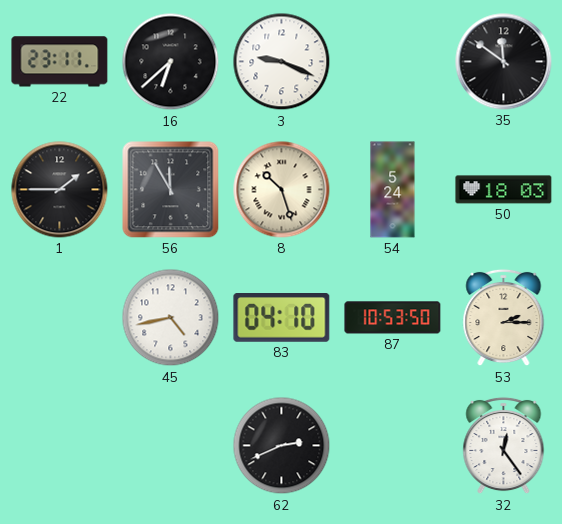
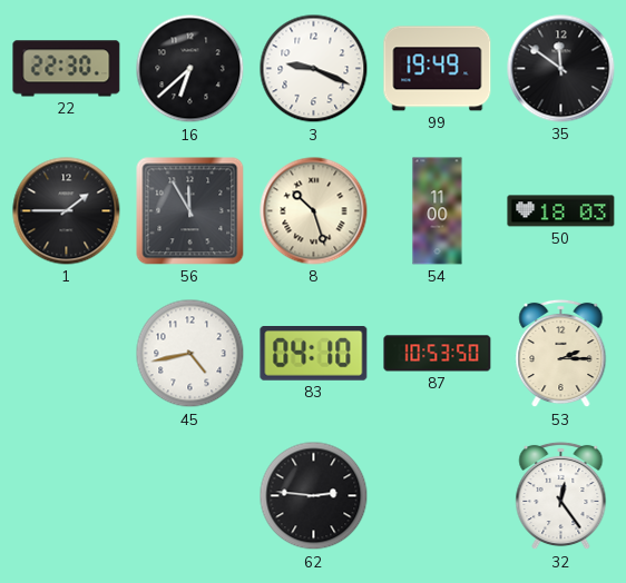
22: 23:11 -> 22:30 (67, 69)
99: none -> 19:49 (438, 69)
54: 5:24 -> 11:00 (438, 211)
62: 2:41 -> 2:46 (314, 496)
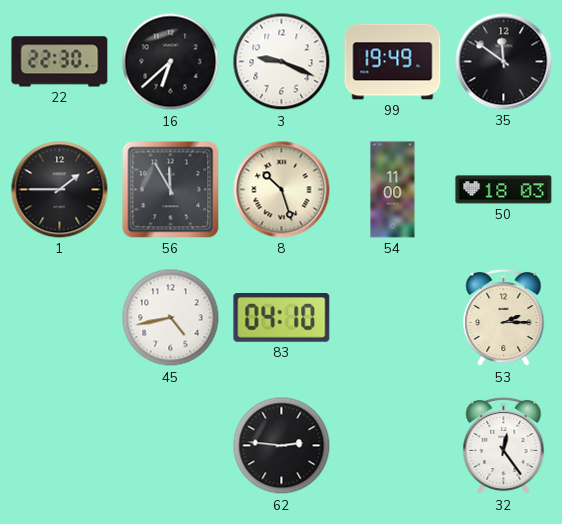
87: 10:53 -> none (438, 354)
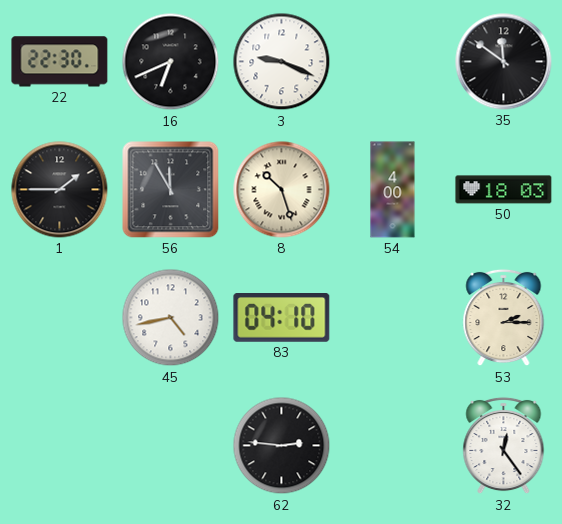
16: 6:38 -> 6:41 (171, 62)
99: 19:49 -> none (393, 62)
54: 11:00 -> 4:00 (393, 190)
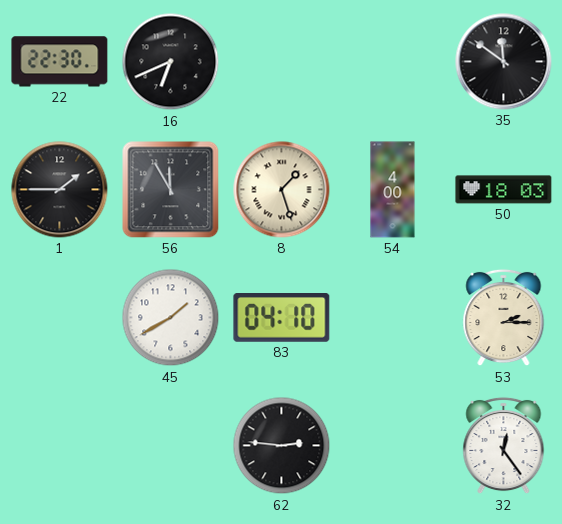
3: 9:19 -> none (282, 62)
8: 10:27 -> 1:27 (282, 190)
45: 4:43 -> 1:40 (171, 318)
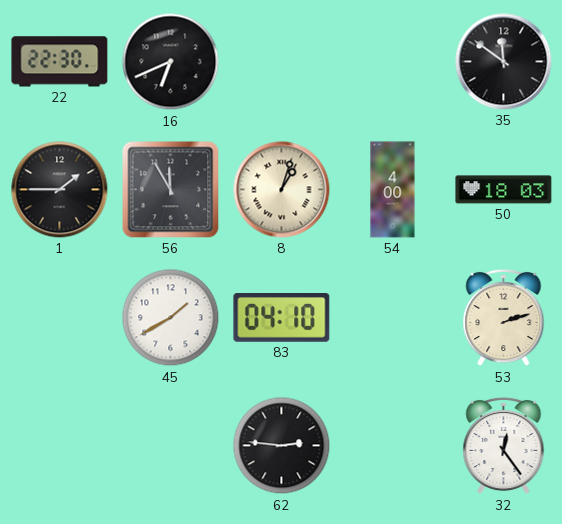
8: 1:27 -> 1:03 (282, 190)
53: 2:15 -> 2:12 (504, 318)
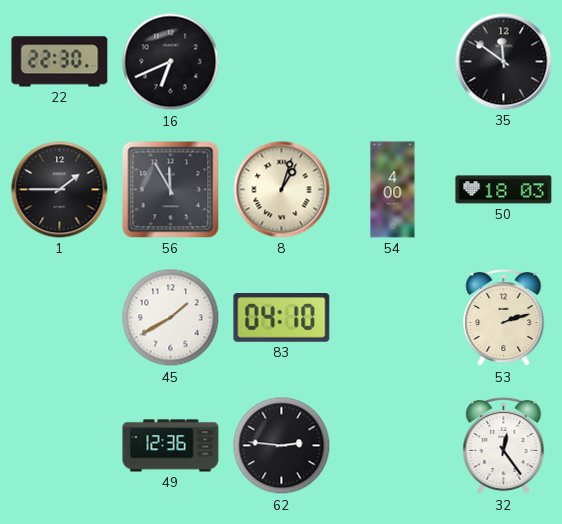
49: none -> 12:36 (171, 446)
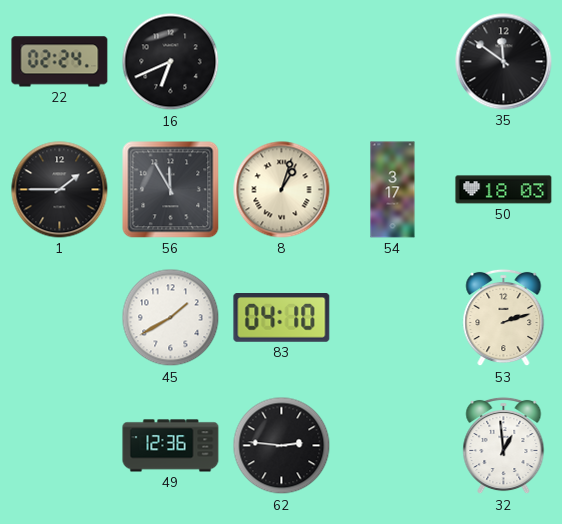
22: 22:30 -> 02:24 (60, 62)
54: 4:00 -> 3:17 (393, 190)
32: 12:24 -> 12:59 (504, 446)
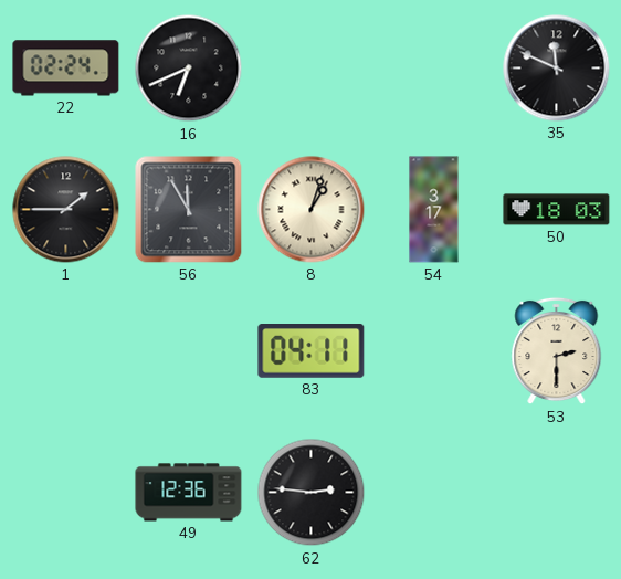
35: 11:51 -> 11:49 (557, 69)
45: 1:40 -> none (171, 318)
83: 04:10 -> 04:11 (312, 351)
53: 2:12 -> 2:30 (557, 351)
32: 12:59 -> none (504, 446)
